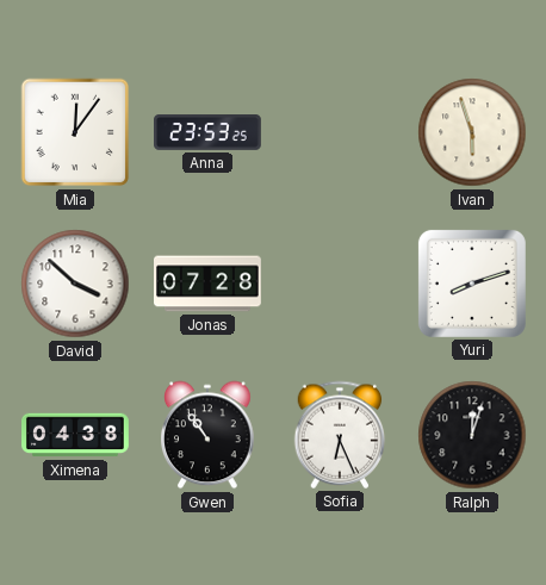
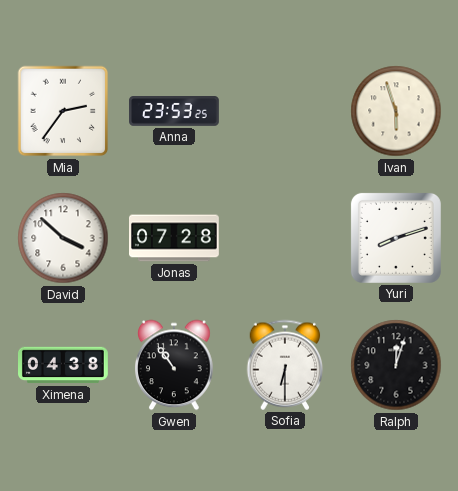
Mia: 12:06 -> 2:36 (63, 111)
Sofia: 6:26 -> 6:30 (285, 365)
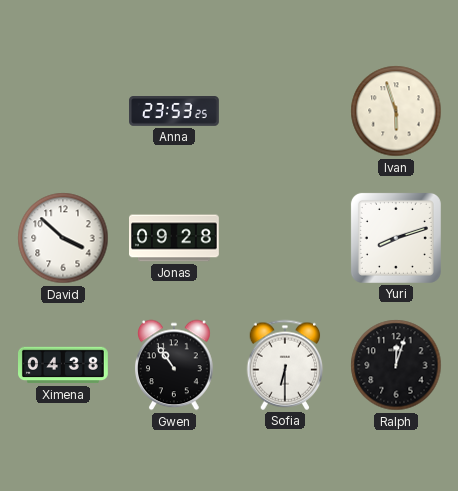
Mia: 2:36 -> none (63, 111)
Jonas: 07:28 -> 09:28 (175, 238)
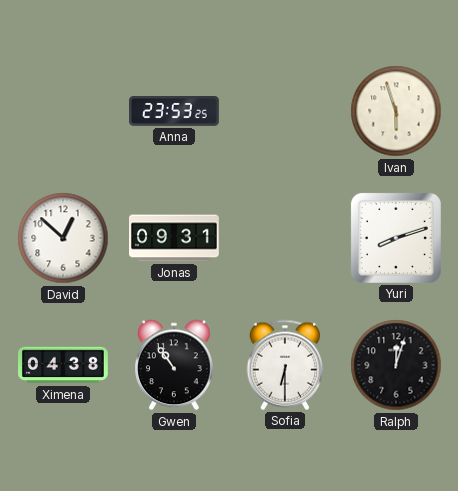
David: 3:52 -> 12:52 (63, 238)
Jonas: 09:28 -> 09:31 (175, 238)
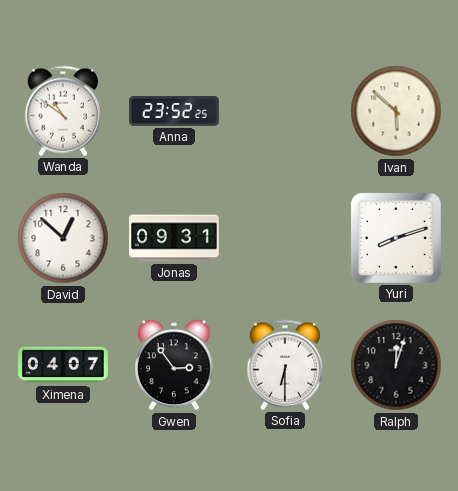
Wanda: none -> 10:51 (63, 111)
Anna: 23:53 -> 23:52 (175, 112)
Ivan: 5:57 -> 5:52 (396, 111)
Ximena: 04:38 -> 04:07 (64, 365)
Gwen: 10:54 -> 2:54 (175, 365)
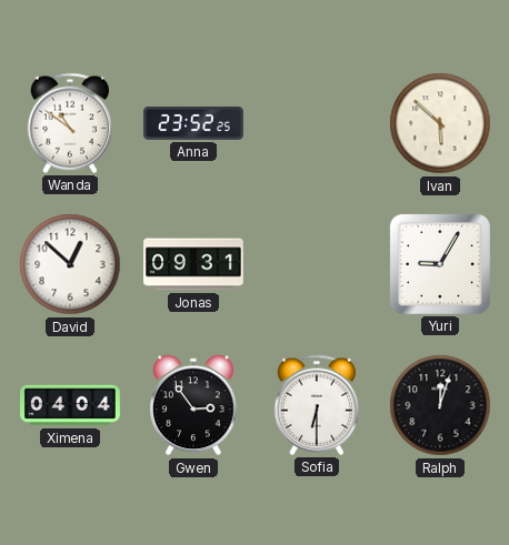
Yuri: 8:12 -> 9:05 (440, 264)
Ximena: 04:07 -> 04:04 (71, 405)
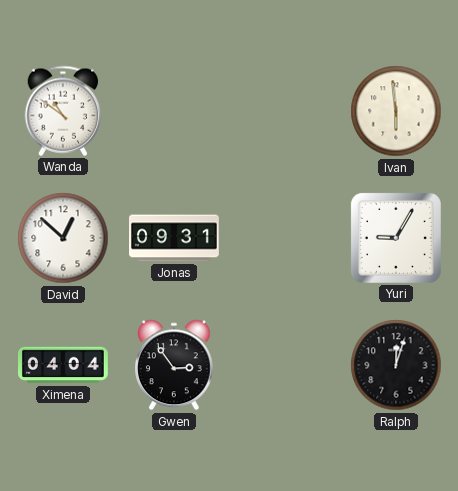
Anna: 23:52 -> none (194, 124)
Ivan: 5:52 -> 5:59 (396, 111)
Sofia: 6:30 -> none (317, 405)
